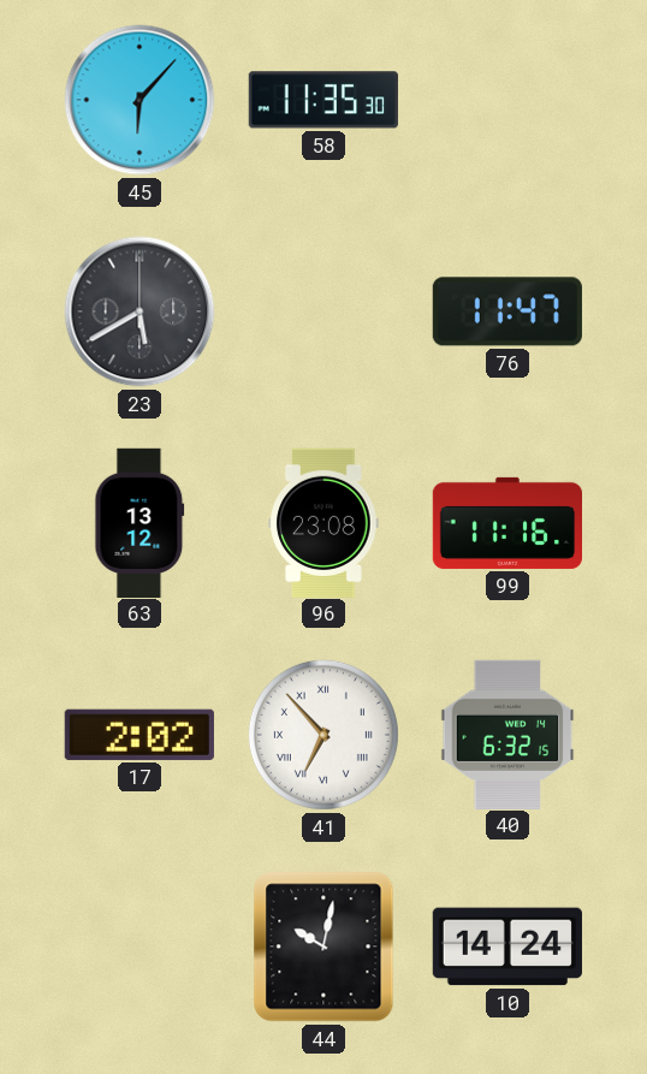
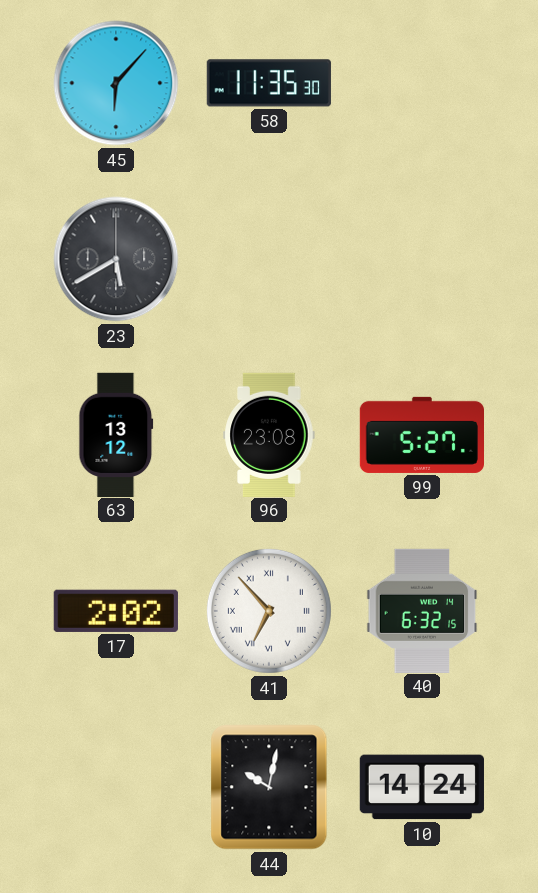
76: 11:47 -> none (507, 311)
99: 11:16 -> 5:27 (421, 435)
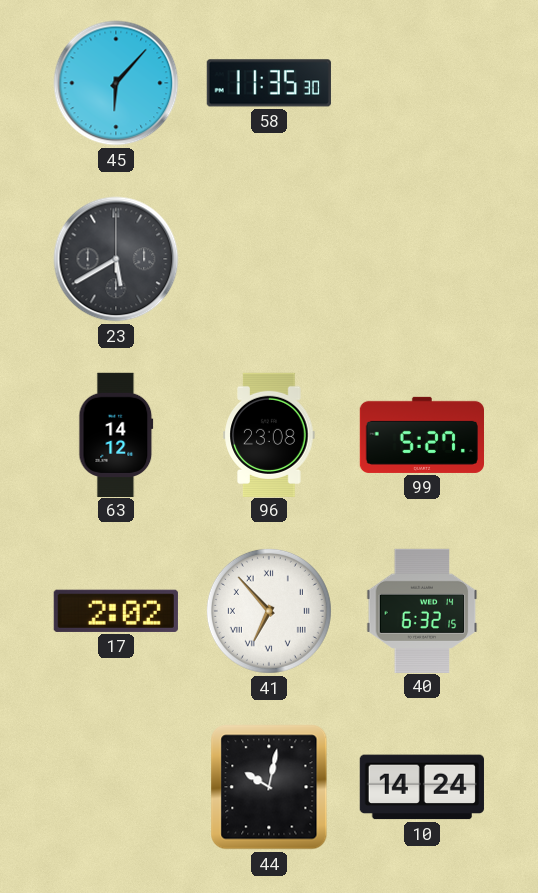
63: 13:12 -> 14:12 (116, 434)
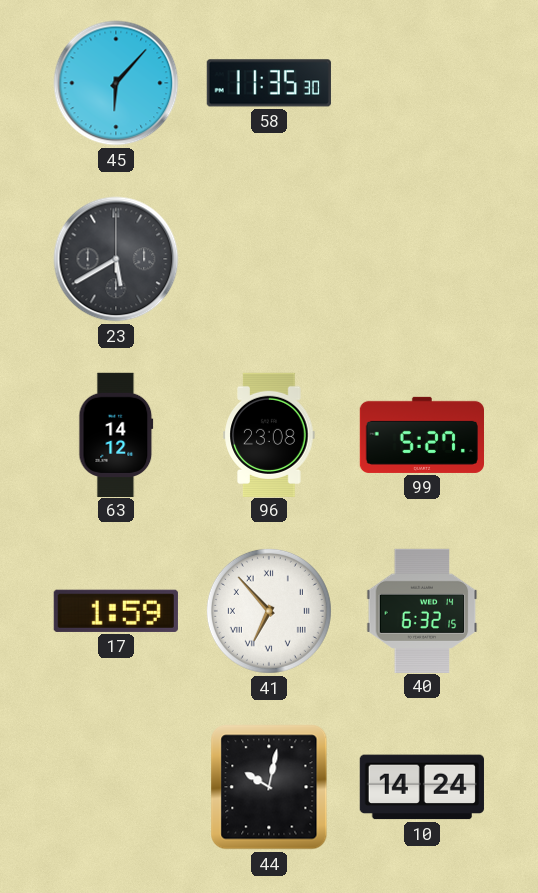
17: 2:02 -> 1:59 (116, 611)
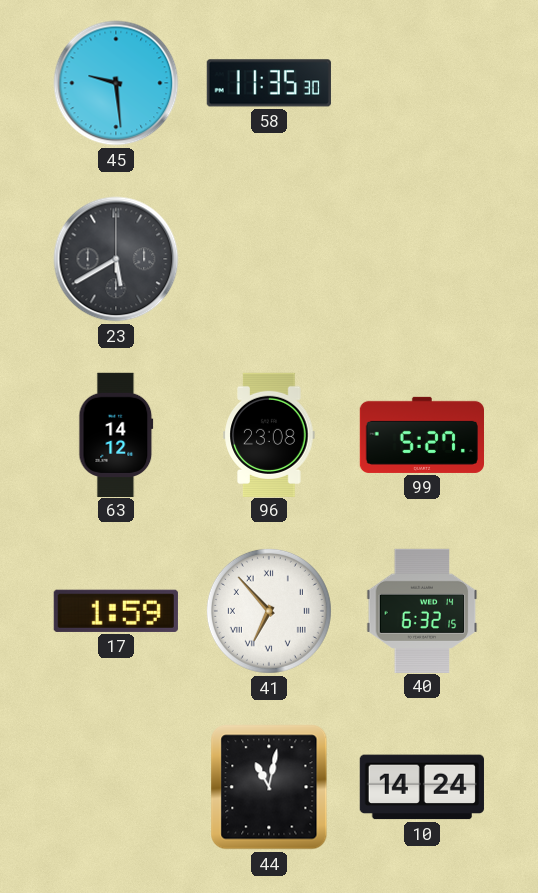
45: 6:07 -> 9:29 (116, 83)
44: 10:02 -> 11:02 (269, 787)
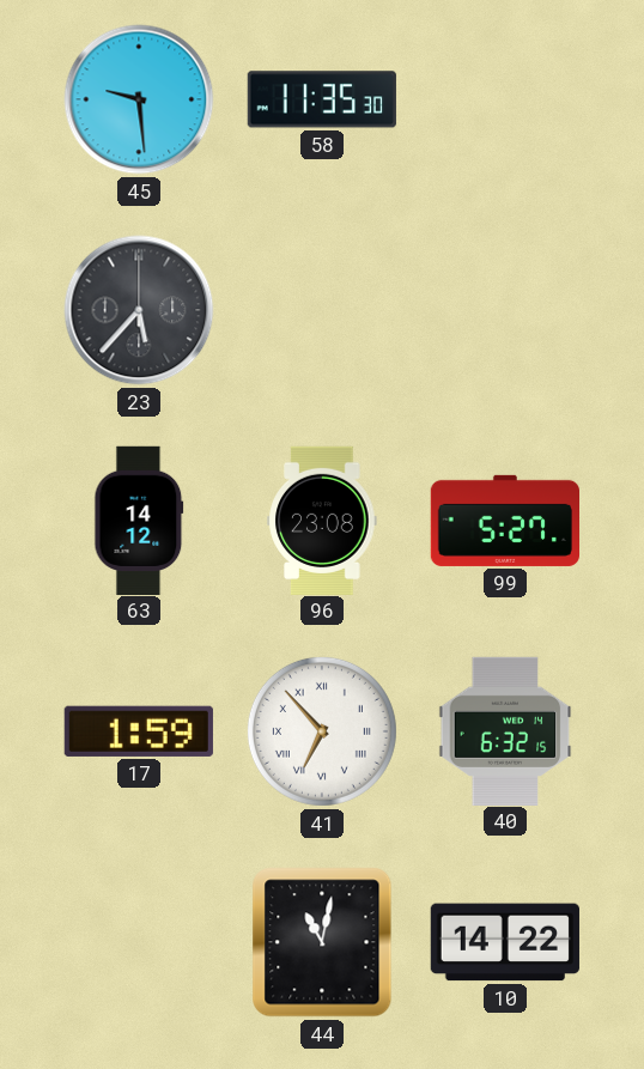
23: 5:40 -> 5:37 (139, 310)
10: 14:24 -> 14:22 (505, 942)
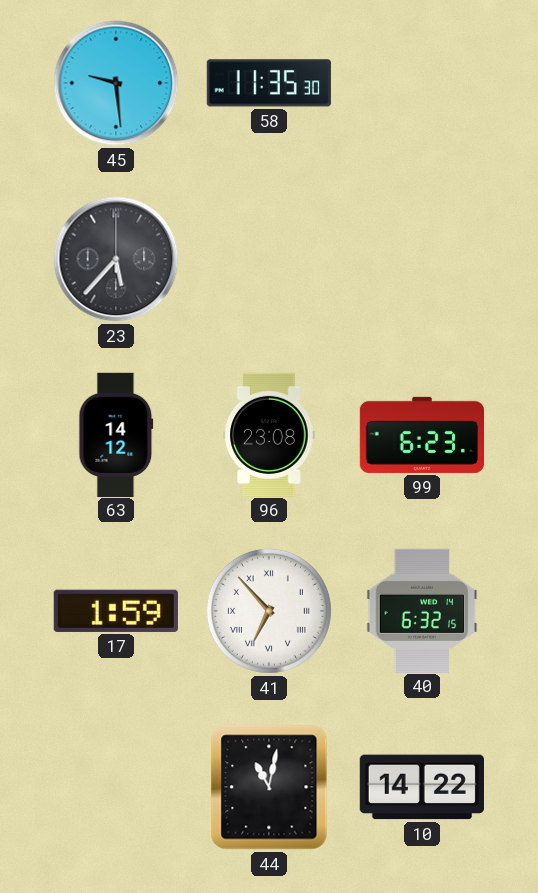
99: 5:27 -> 6:23 (421, 435)
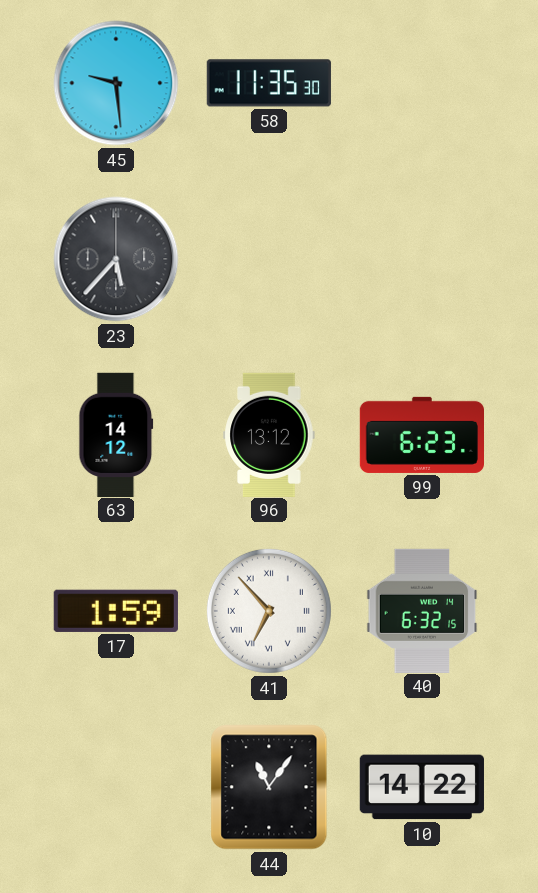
96: 23:08 -> 13:12 (269, 434)
44: 11:02 -> 11:06 (269, 787)
